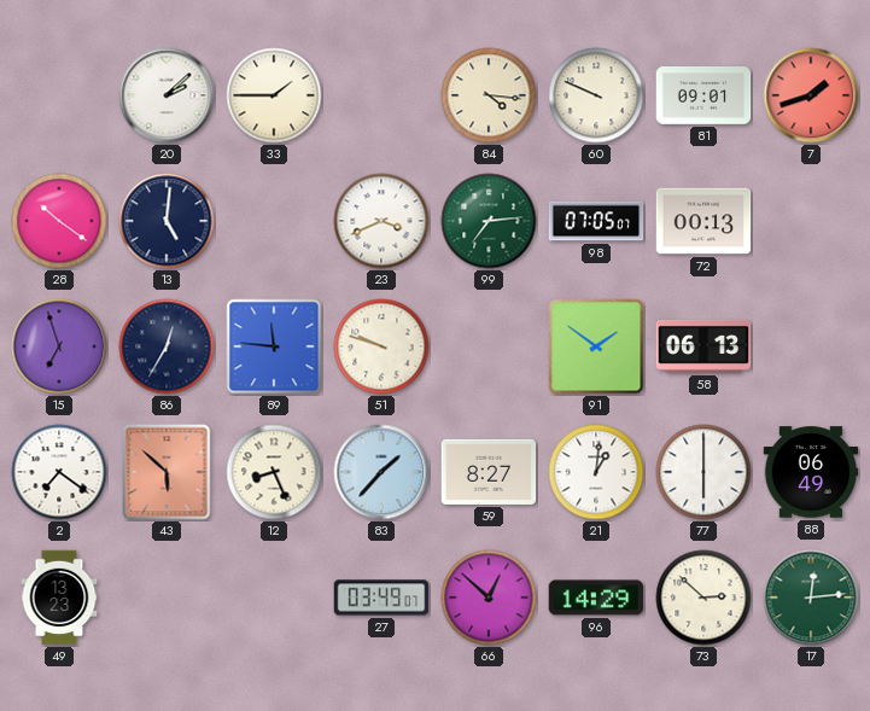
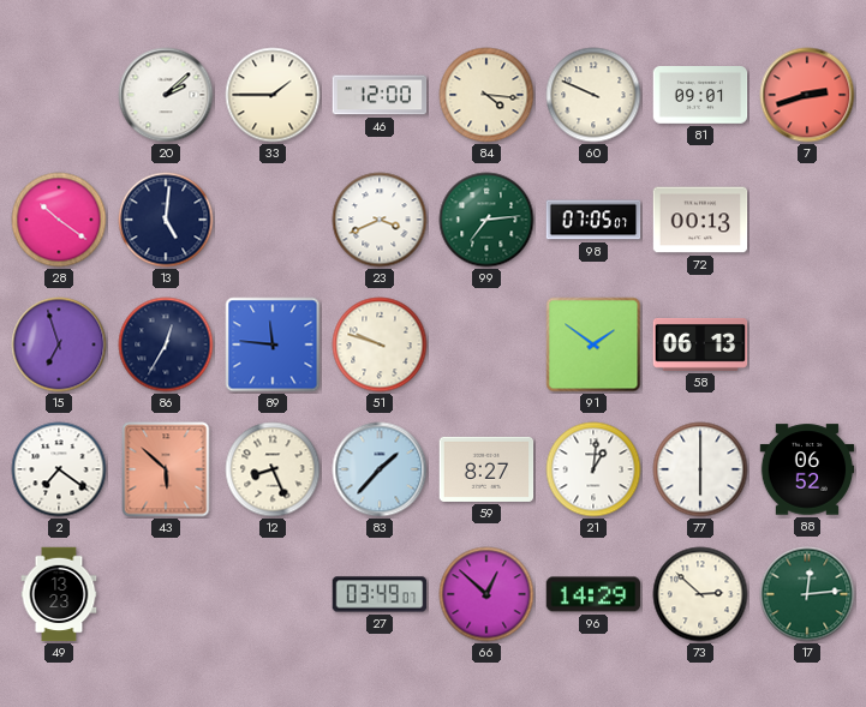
46: none -> 12:00 (380, 95)
7: 1:42 -> 2:42 (807, 95)
88: 06:49 -> 06:52 (807, 469)
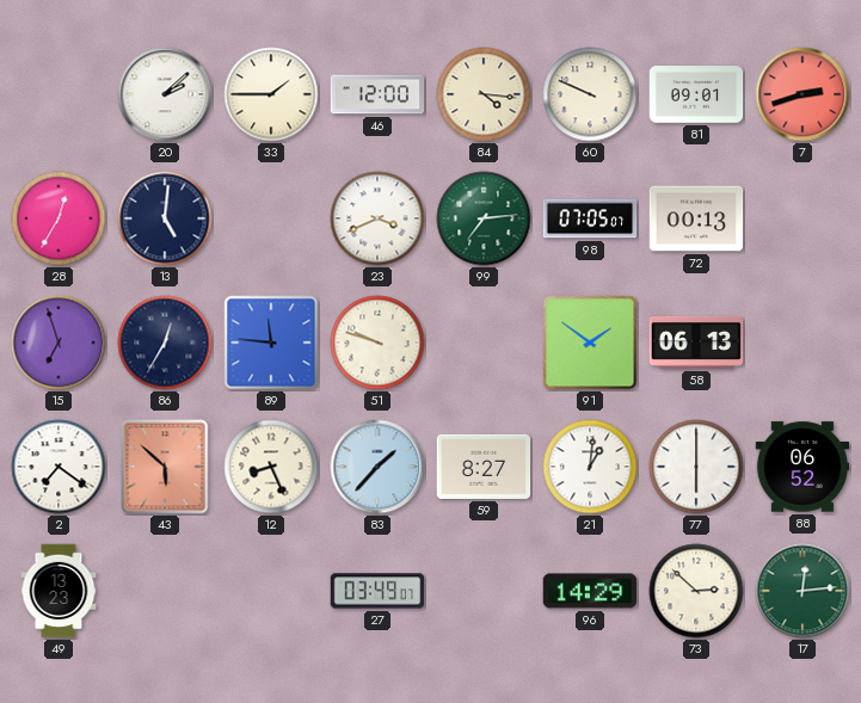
28: 10:21 -> 12:35 (59, 218)
66: 12:52 -> none (486, 594)
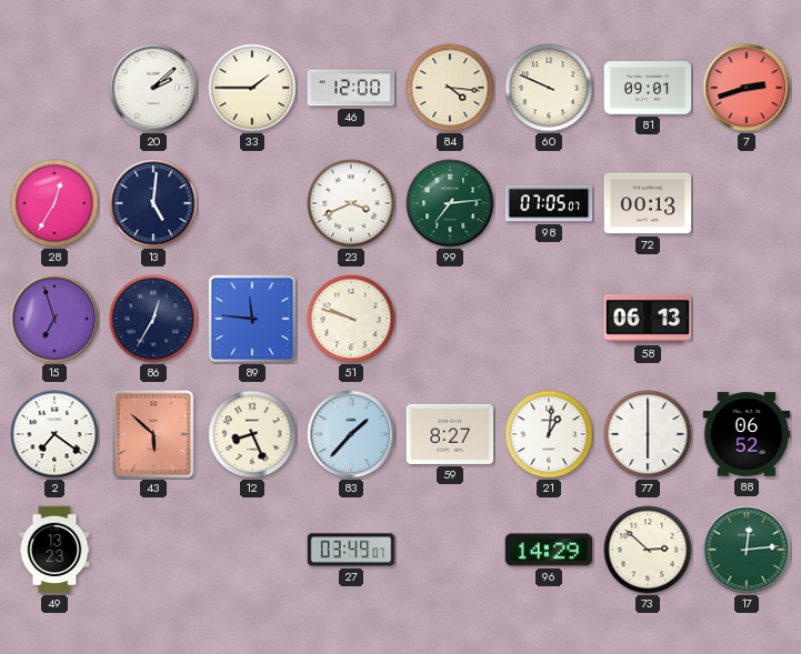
91: 1:51 -> none (590, 343)
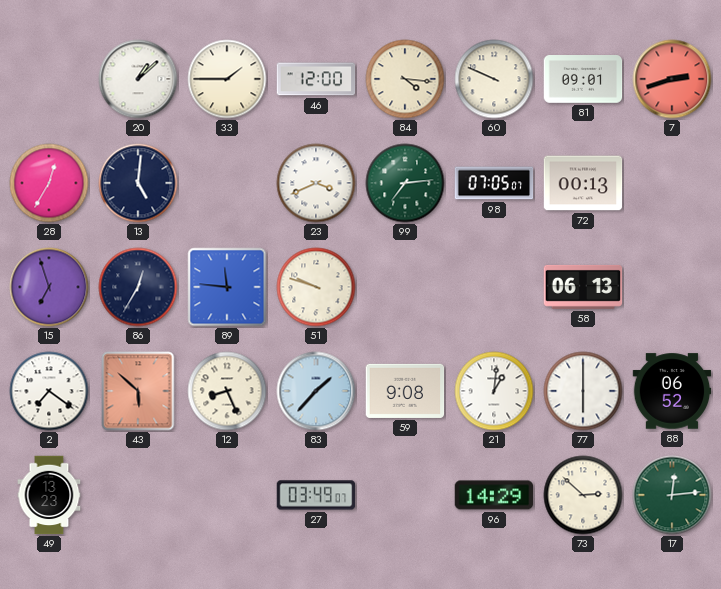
20: 2:08 -> 1:08 (138, 79)
59: 8:27 -> 9:08 (405, 391)
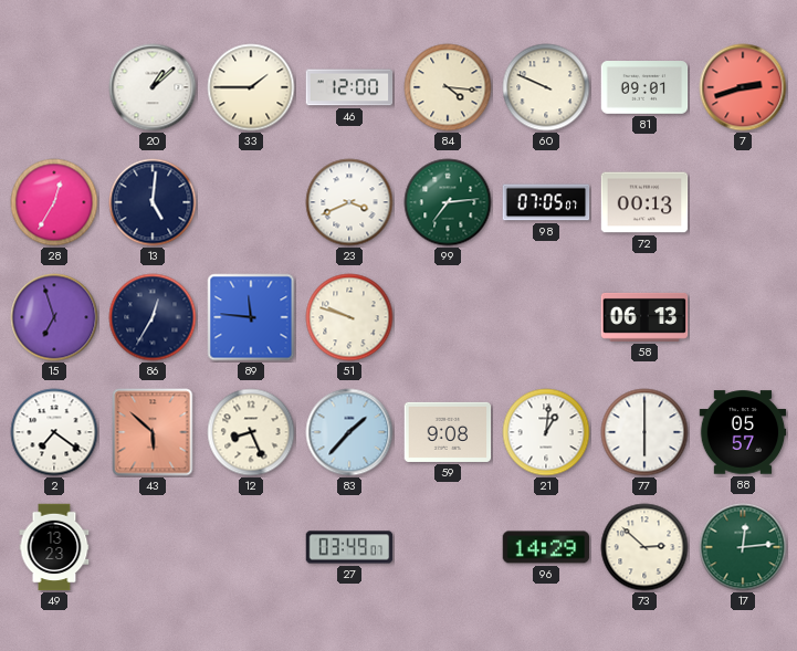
88: 06:52 -> 05:57 (743, 432)
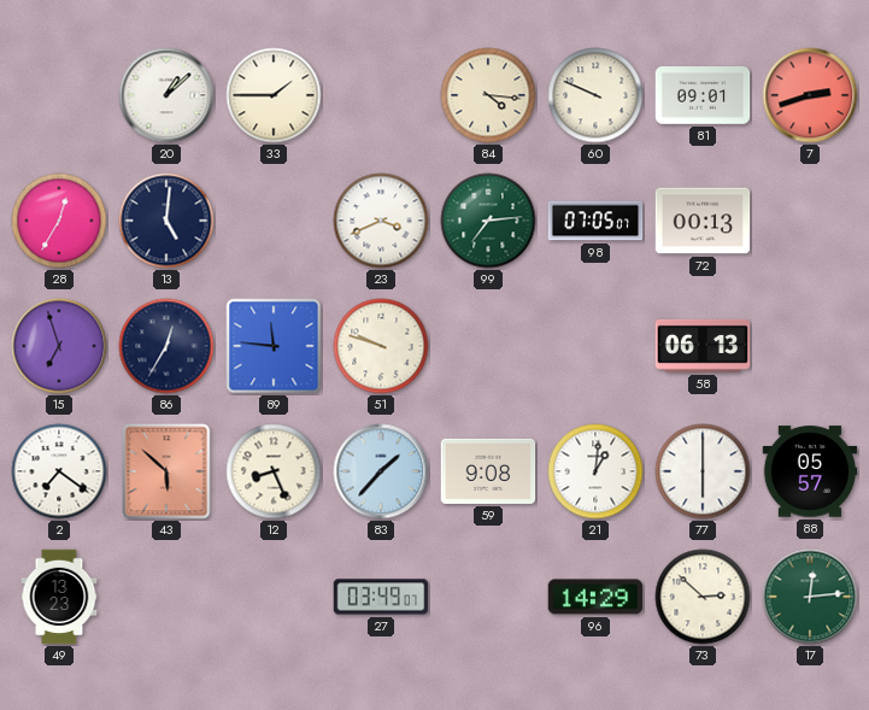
46: 12:00 -> none (349, 87)
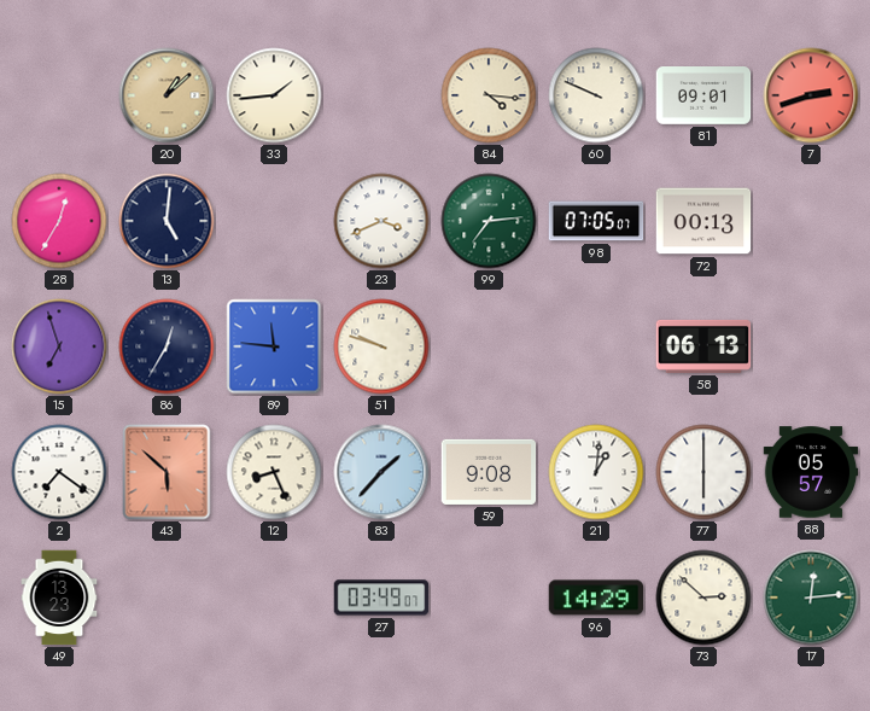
20 dial: white -> champagne (167, 95)
33: 1:45 -> 1:44 (274, 95)
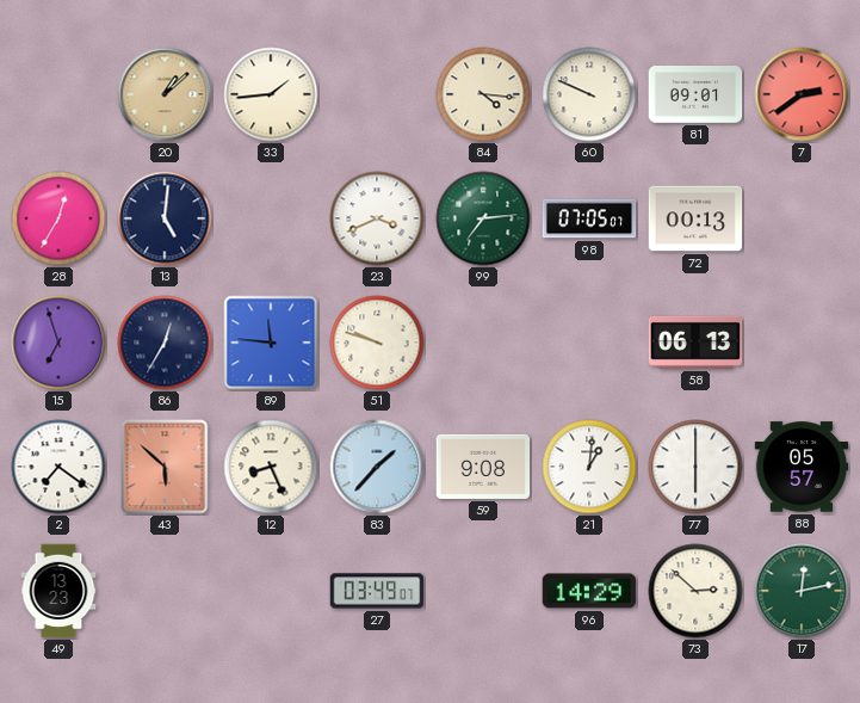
7: 2:42 -> 2:39 (802, 94)
17: 12:14 -> 12:13 (802, 591)
